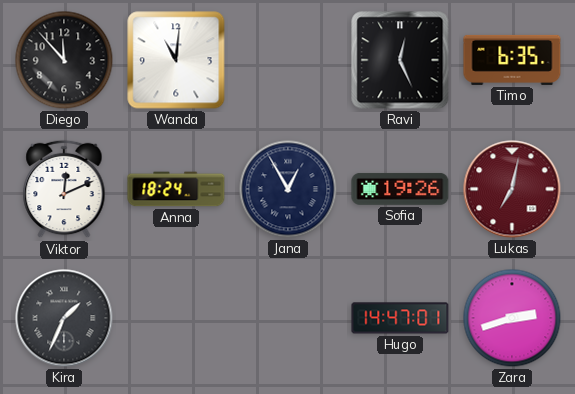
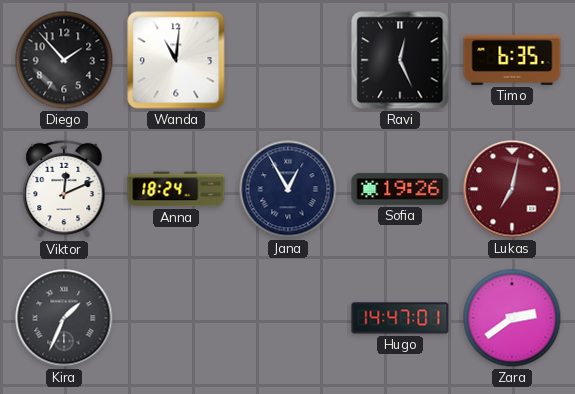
Diego: 11:53 -> 1:53 (64, 60)
Zara: 2:42 -> 2:39 (512, 318)
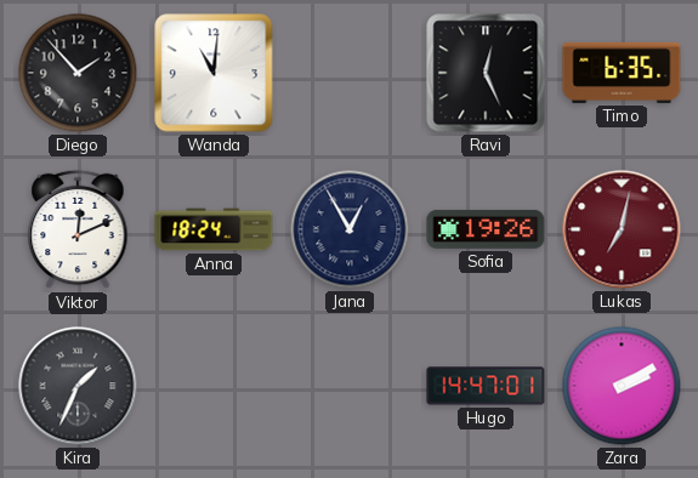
Zara: 2:39 -> 2:10 (622, 386)
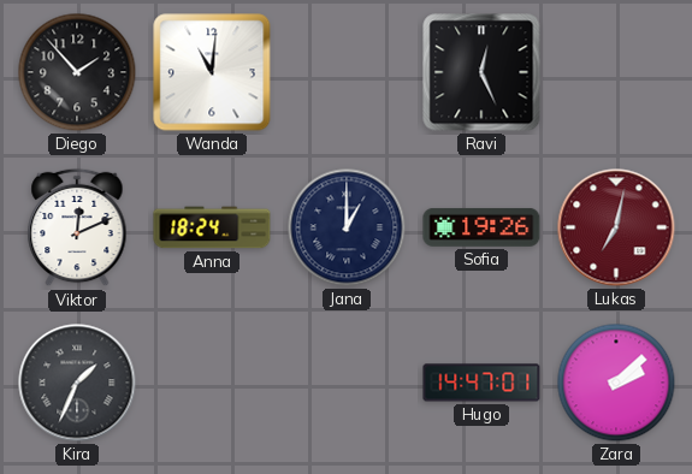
Timo: 6:35 -> none (622, 73)
Jana: 12:55 -> 1:00 (347, 227)
Zara: 2:10 -> 2:08 (616, 383)
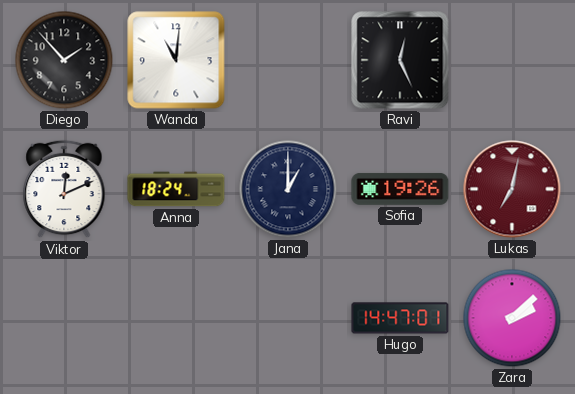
Kira: 1:34 -> none (77, 383)
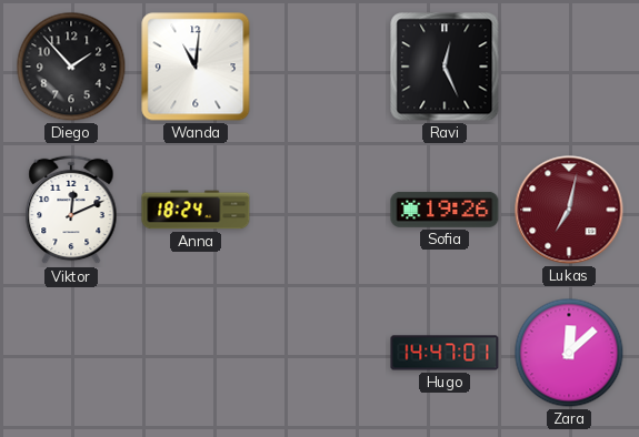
Jana: 1:00 -> none (288, 189)
Zara: 2:08 -> 12:08 (569, 353)
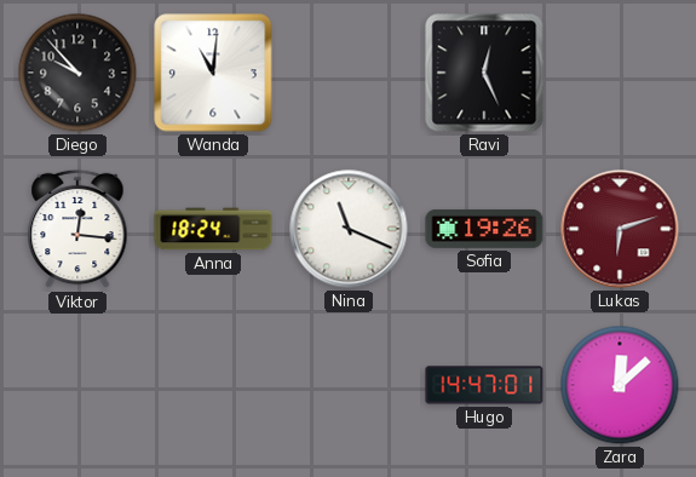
Diego: 1:53 -> 9:53 (77, 73)
Viktor: 12:11 -> 12:16 (77, 229)
Nina: none -> 11:19 (349, 229)
Lukas: 7:02 -> 6:12 (620, 229)
